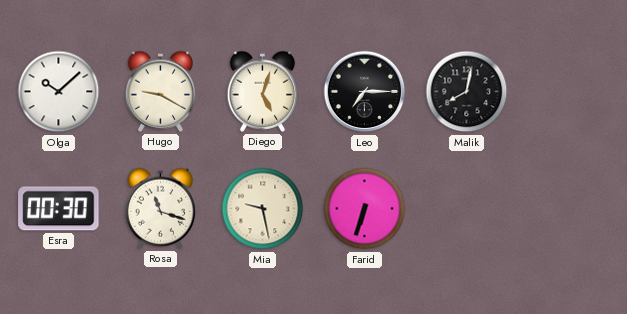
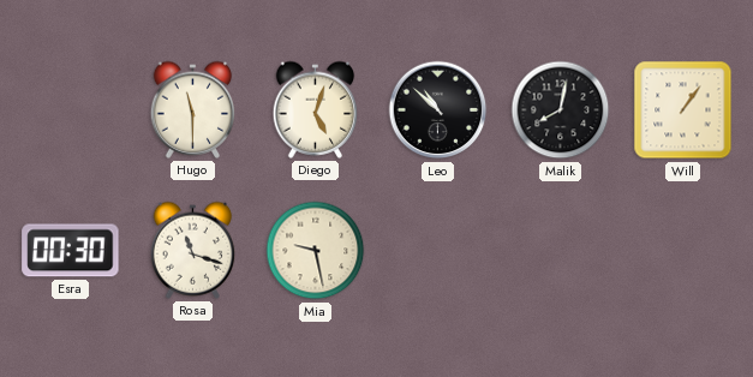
Olga: 10:08 -> none (59, 92)
Hugo: 9:20 -> 11:30 (193, 109)
Leo: 7:15 -> 10:52 (438, 110)
Will: none -> 1:06 (683, 110)
Farid: 6:33 -> none (365, 209)
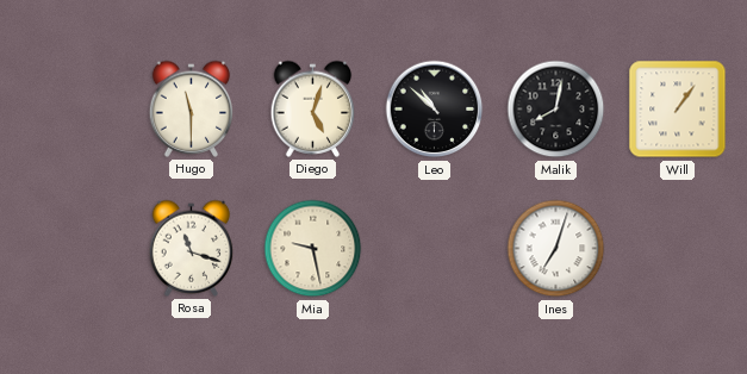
Esra: 00:30 -> none (71, 251)
Ines: none -> 7:03 (556, 249)
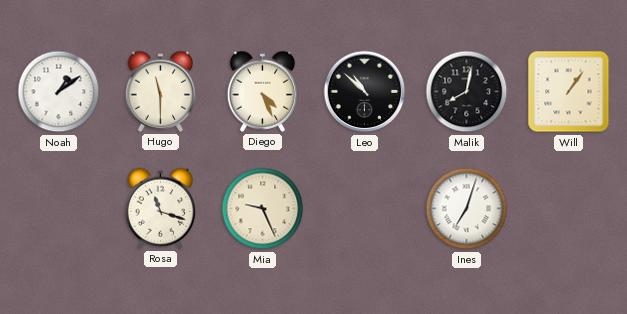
Noah: none -> 1:09 (59, 92)
Diego: 5:03 -> 4:26 (263, 91)
Mia: 9:28 -> 9:26 (263, 209)
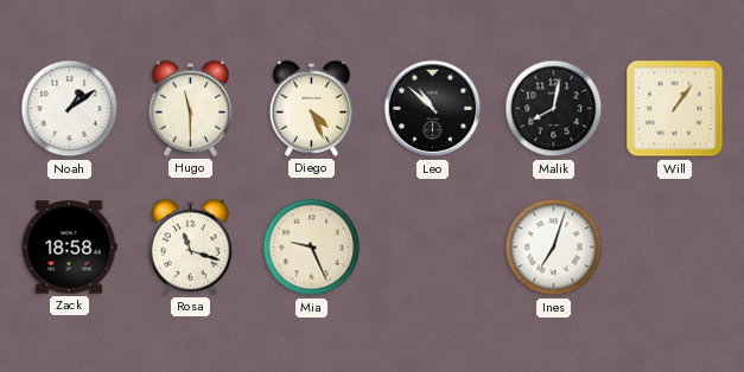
Zack: none -> 18:58 (69, 248)
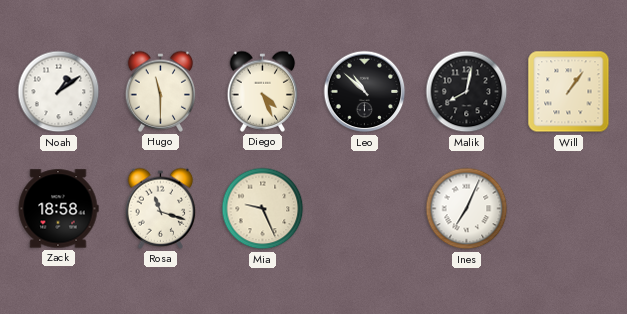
Ines: 7:03 -> 7:04 (467, 209)
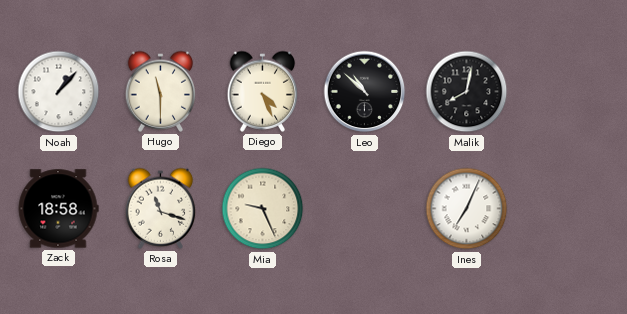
Noah: 1:09 -> 1:07 (59, 92)
Will: 1:06 -> none (569, 92)
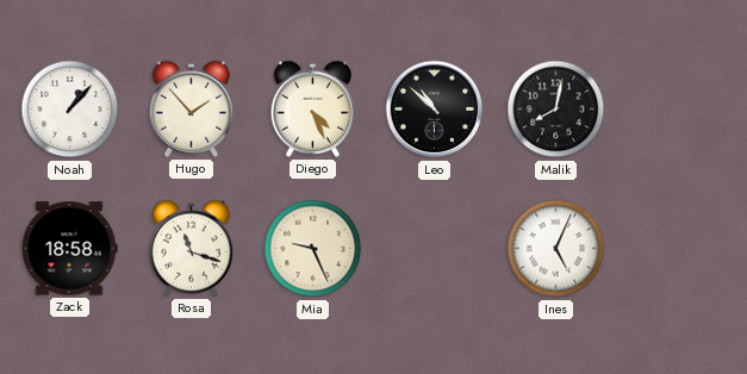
Hugo: 11:30 -> 1:53 (192, 108)
Ines: 7:04 -> 5:04 (556, 249)
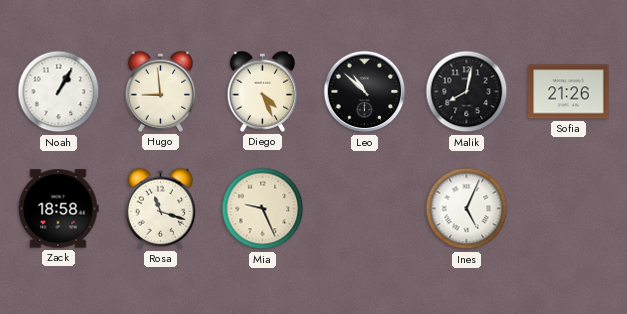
Noah: 1:07 -> 1:05 (59, 92)
Hugo: 1:53 -> 8:59 (161, 91)
Sofia: none -> 21:26 (569, 92)
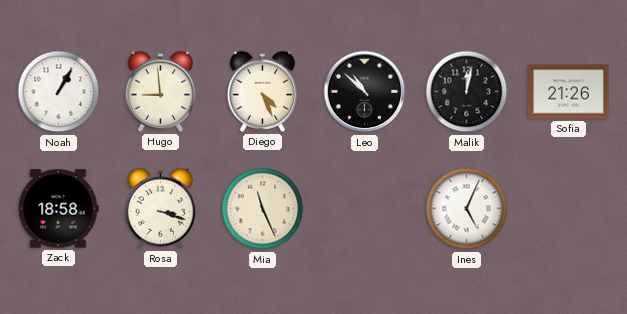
Malik: 8:02 -> 12:02 (467, 92)
Rosa: 11:18 -> 3:18 (161, 208)
Mia: 9:26 -> 11:26 (263, 209)
